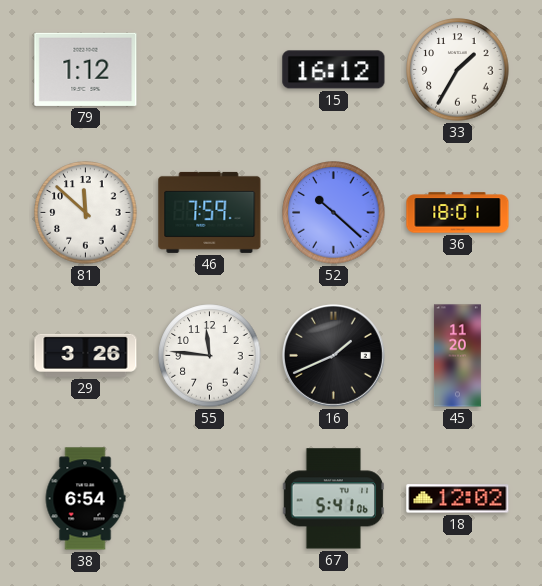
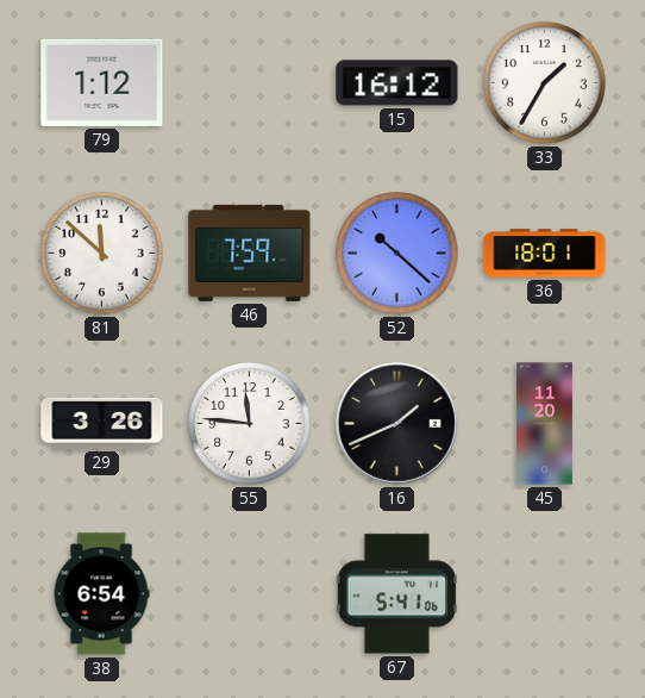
18: 12:02 -> none (458, 499)
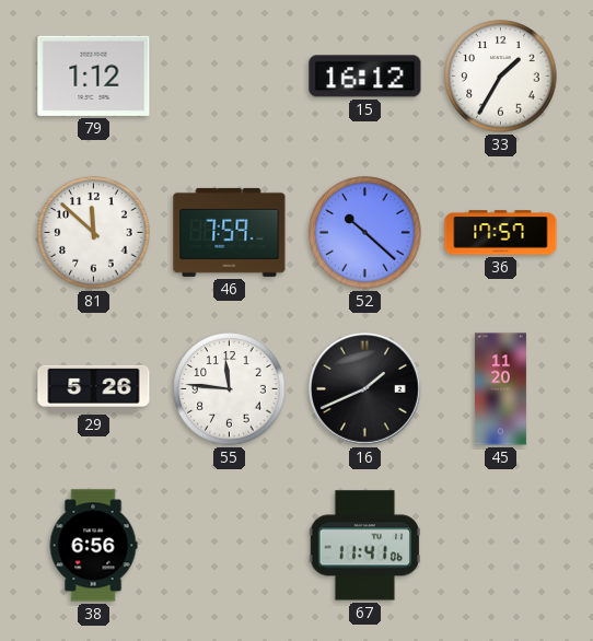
36: 18:01 -> 17:57 (501, 233)
29: 3:26 -> 5:26 (94, 388)
38: 6:54 -> 6:56 (93, 546)
67: 5:41 -> 11:41 (364, 546)
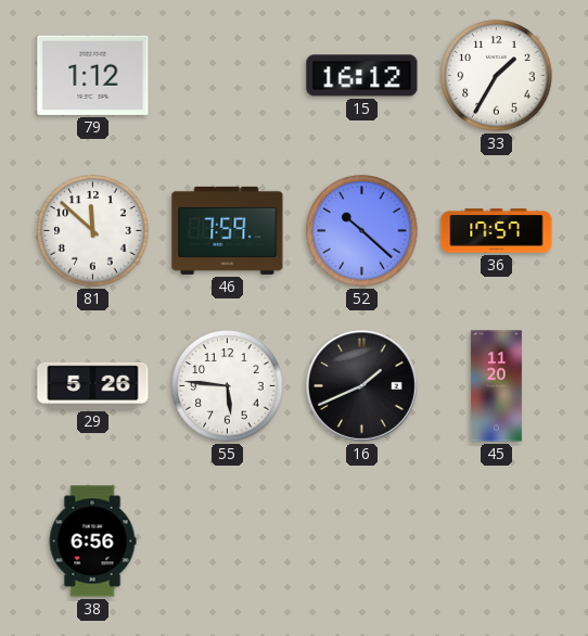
55: 11:46 -> 5:46 (228, 386)
67: 11:41 -> none (364, 546)
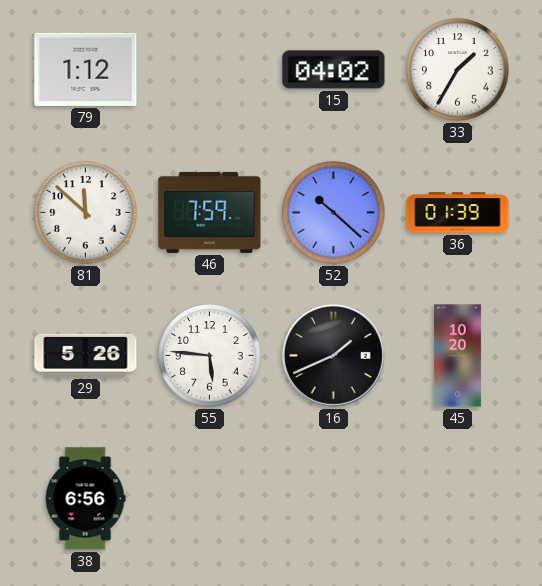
15: 16:12 -> 04:02 (334, 70)
36: 17:57 -> 01:39 (458, 213)
45: 11:20 -> 10:20 (457, 356)
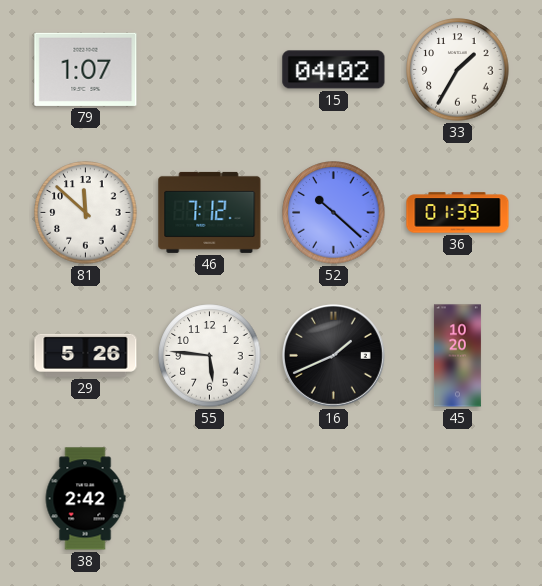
79: 1:12 -> 1:07 (86, 69)
46: 7:59 -> 7:12 (210, 212)
38: 6:56 -> 2:42 (85, 499)
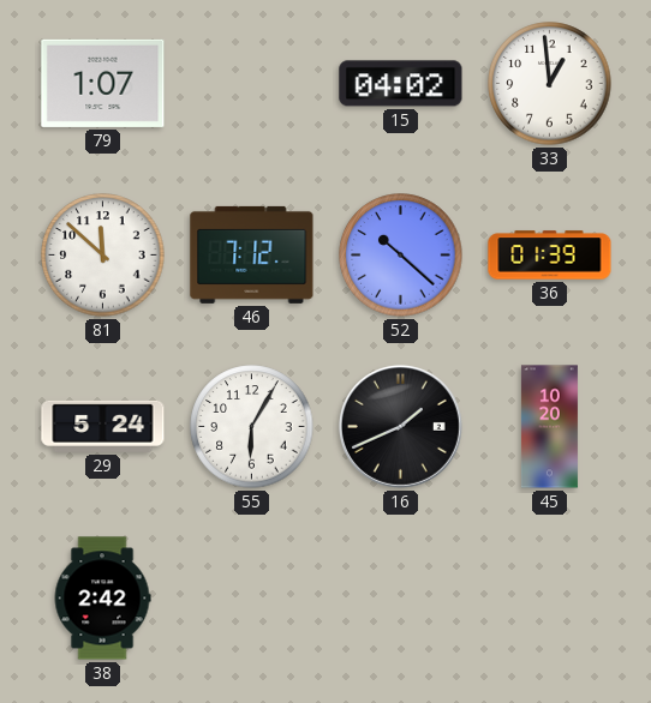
33: 1:35 -> 12:59 (550, 84)
29: 5:26 -> 5:24 (103, 426)
55: 5:46 -> 6:05 (252, 427)
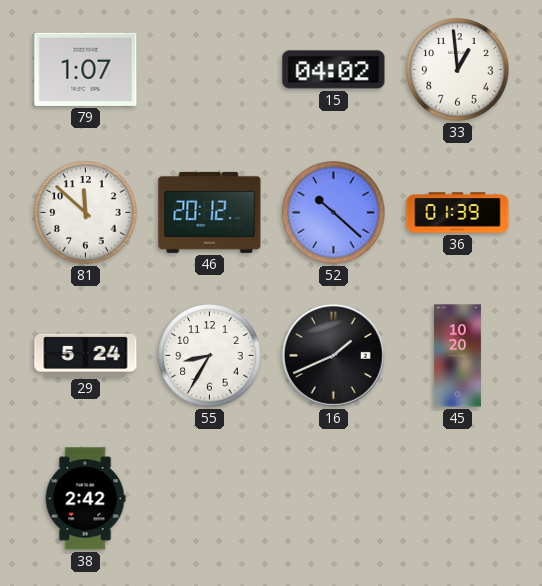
46: 7:12 -> 20:12 (210, 212)
55: 6:05 -> 8:35 (210, 356)
